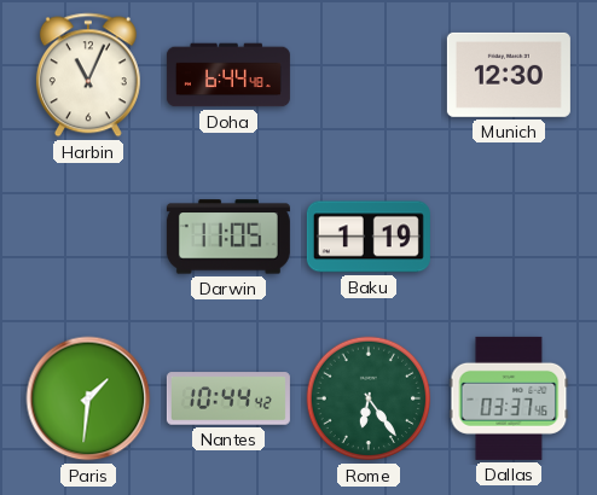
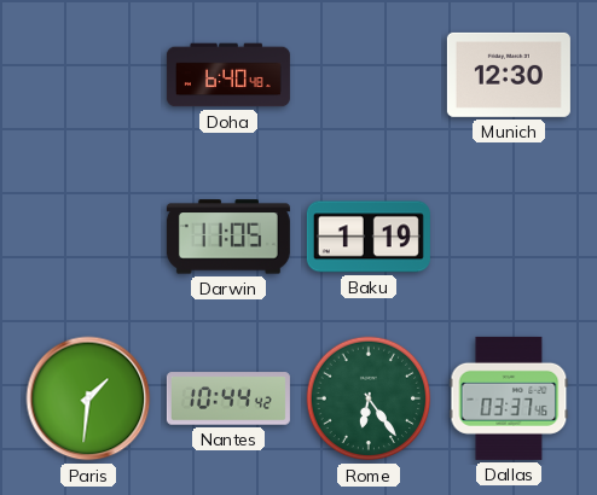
Harbin: 11:04 -> none (88, 75)
Doha: 6:44 -> 6:40 (228, 75)
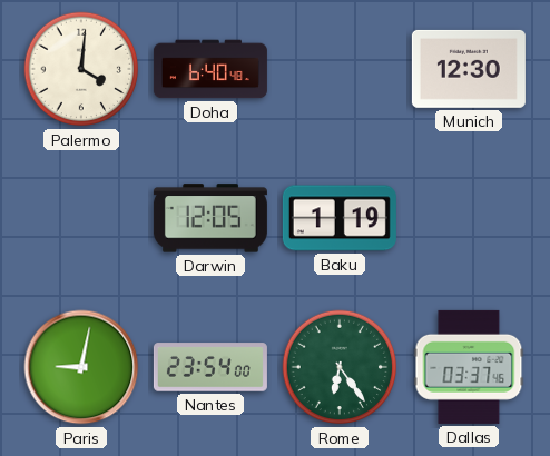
Palermo: none -> 4:01 (81, 69)
Darwin: 11:05 -> 12:05 (210, 218)
Paris: 1:31 -> 9:02 (81, 367)
Nantes: 10:44 -> 23:54 (210, 367)
